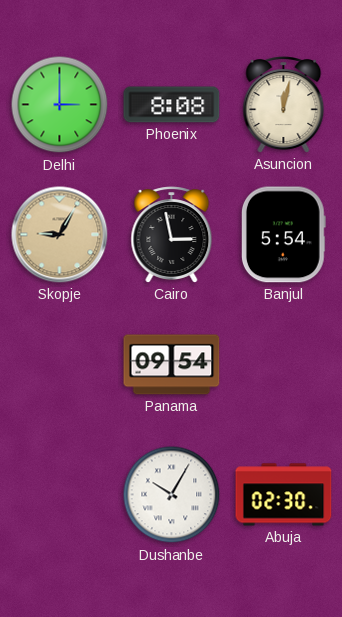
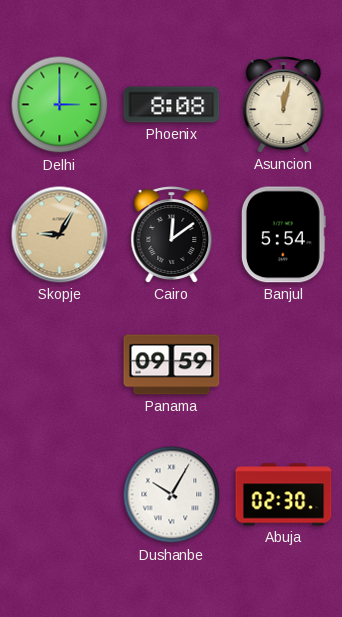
Cairo: 2:58 -> 12:09 (172, 235)
Panama: 09:54 -> 09:59 (172, 365)
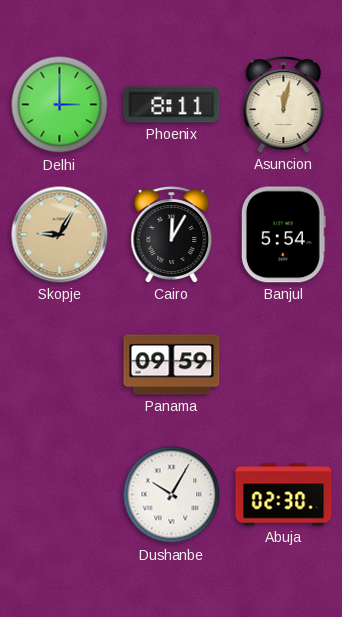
Phoenix: 8:08 -> 8:11 (172, 105)
Cairo: 12:09 -> 12:05 (172, 235)
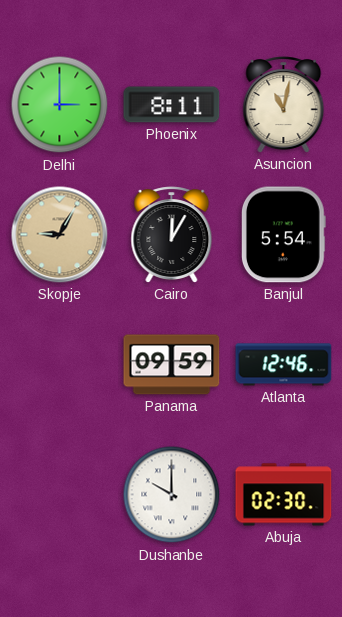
Asuncion: 12:02 -> 11:02 (284, 105)
Atlanta: none -> 12:46 (284, 365)
Dushanbe: 10:05 -> 10:00 (172, 495)
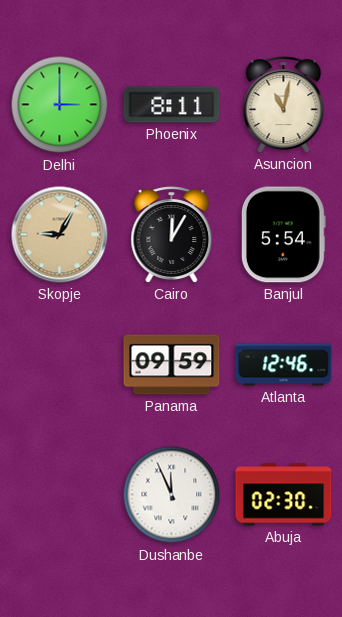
Dushanbe: 10:00 -> 11:56 (172, 495)
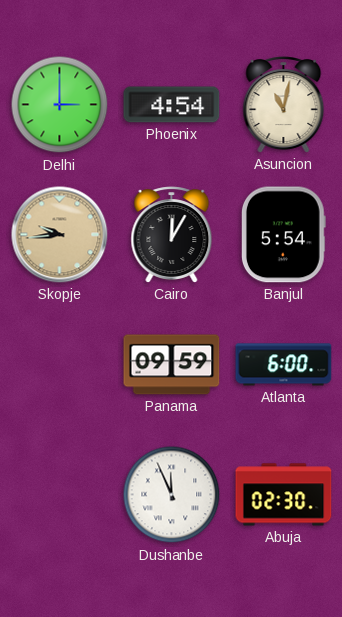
Phoenix: 8:11 -> 4:54 (172, 105)
Skopje: 9:05 -> 9:44 (60, 235)
Atlanta: 12:46 -> 6:00 (284, 365)
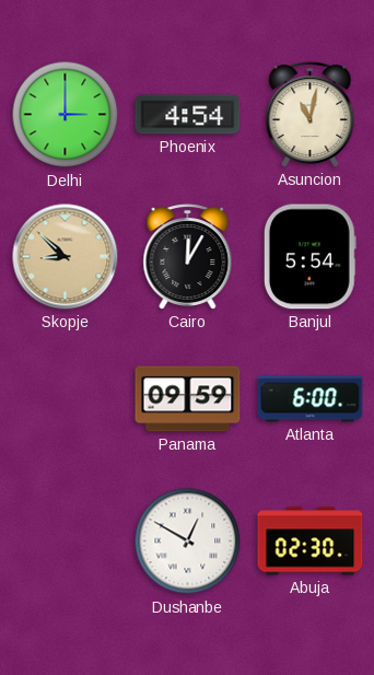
Skopje: 9:44 -> 8:52 (66, 257)
Dushanbe: 11:56 -> 12:50 (188, 542)
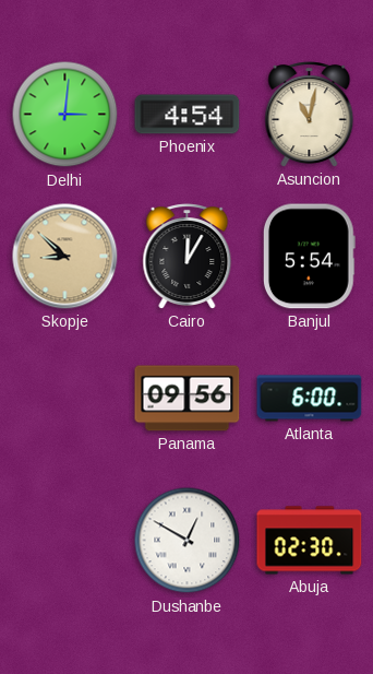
Delhi: 3:00 -> 3:01 (65, 115)
Panama: 09:59 -> 09:56 (188, 399)
